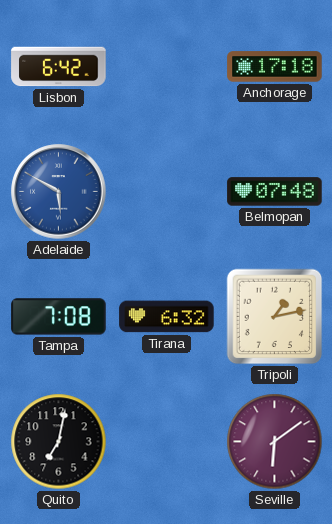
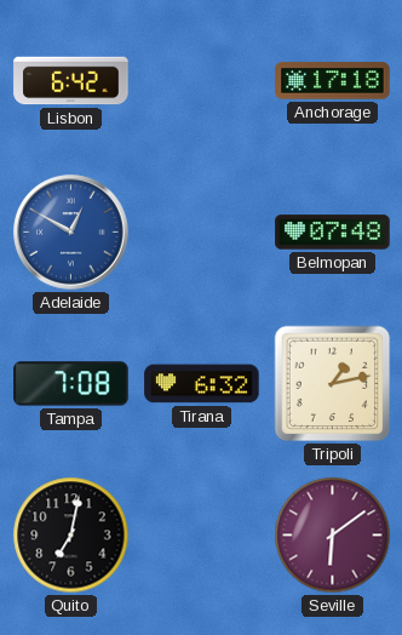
Adelaide: 5:50 -> 12:50 (71, 233)
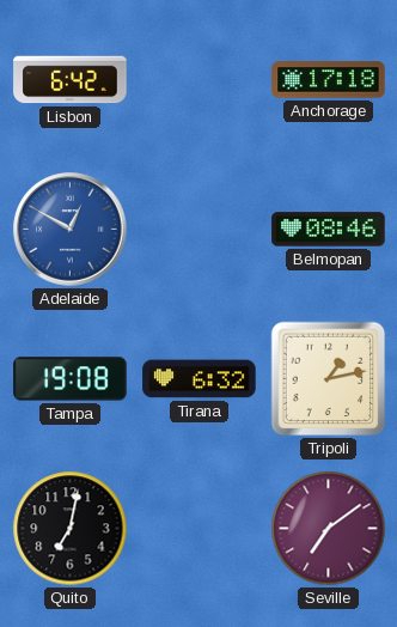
Belmopan: 07:48 -> 08:46 (329, 230)
Tampa: 7:08 -> 19:08 (71, 379)
Seville: 6:09 -> 7:09 (329, 529)
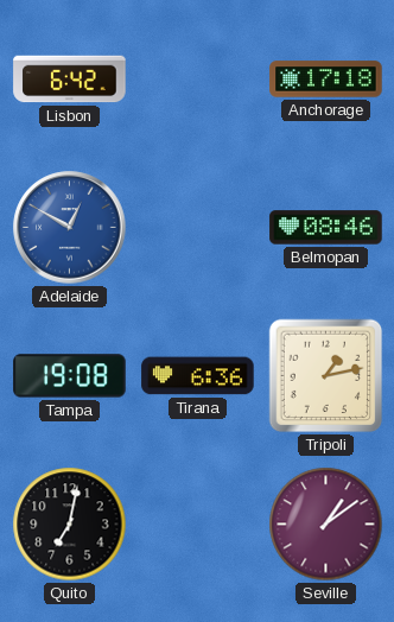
Tirana: 6:32 -> 6:36 (198, 376)
Seville: 7:09 -> 1:09 (326, 525)
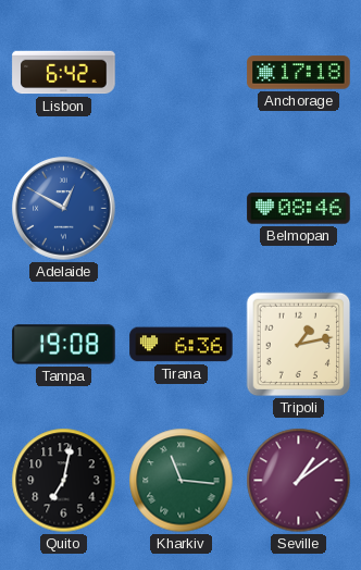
Kharkiv: none -> 11:16 (182, 481)
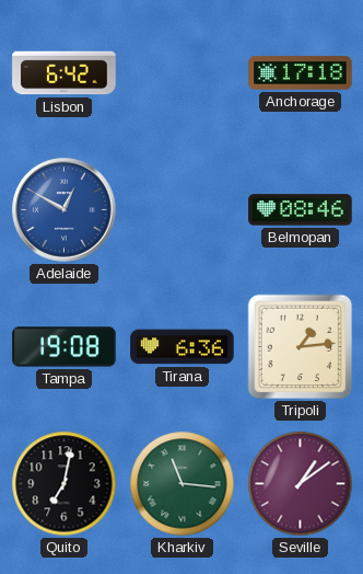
Tripoli: 1:13 -> 1:14 (301, 347)
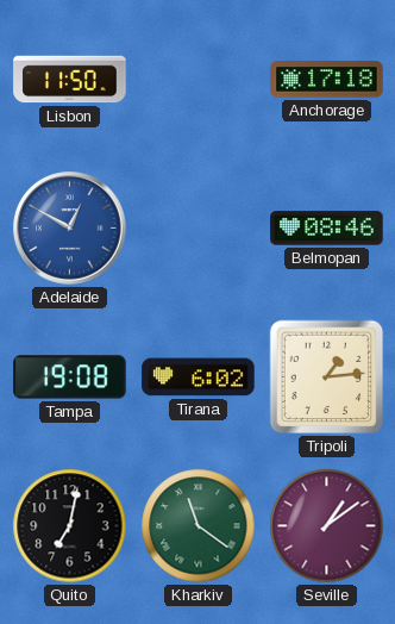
Lisbon: 6:42 -> 11:50 (70, 80)
Tirana: 6:36 -> 6:02 (199, 377)
Kharkiv: 11:16 -> 11:21 (199, 526)
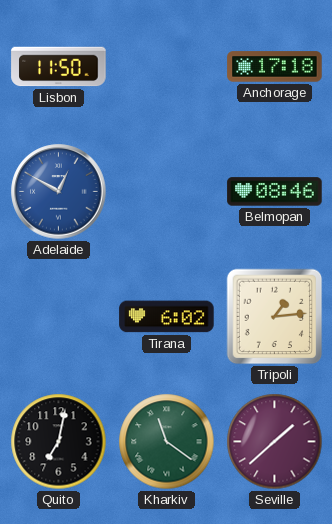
Tampa: 19:08 -> none (70, 377)
Seville: 1:09 -> 1:38 (275, 442)
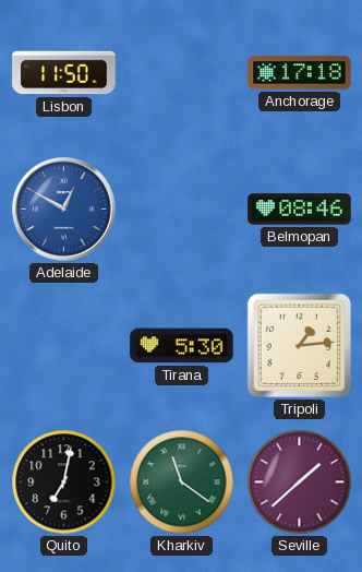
Tirana: 6:02 -> 5:30 (182, 346)
